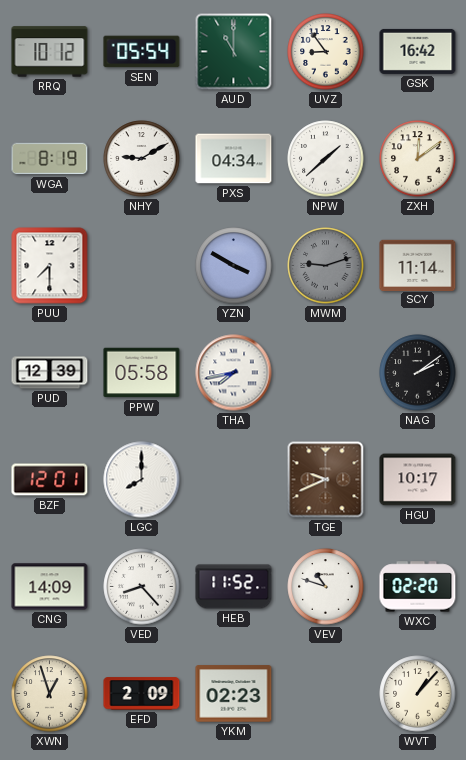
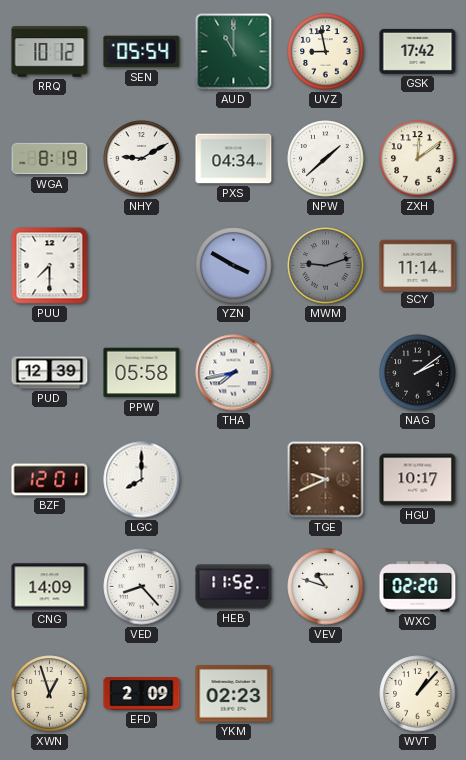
UVZ: 8:54 -> 8:58 (326, 52)
GSK: 16:42 -> 17:42 (418, 51)
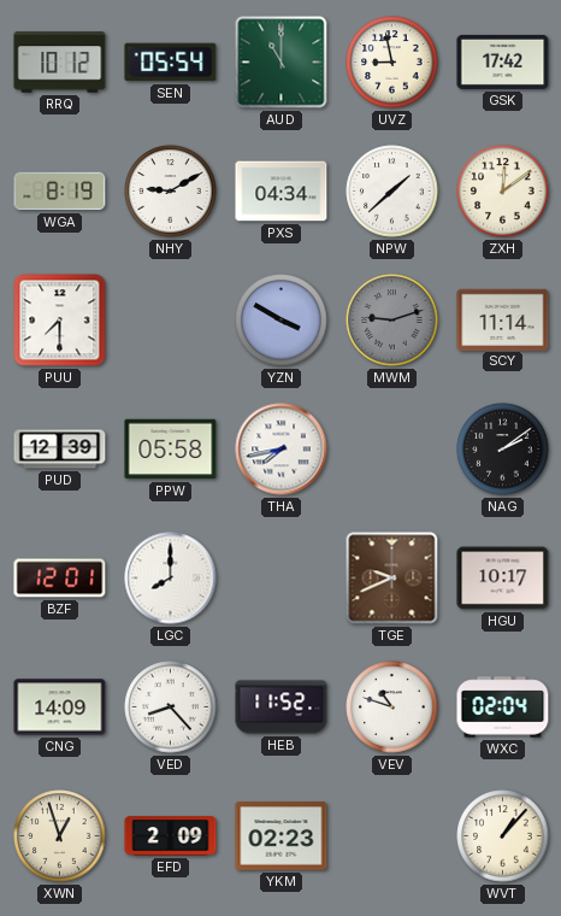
WXC: 02:20 -> 02:04 (503, 707)
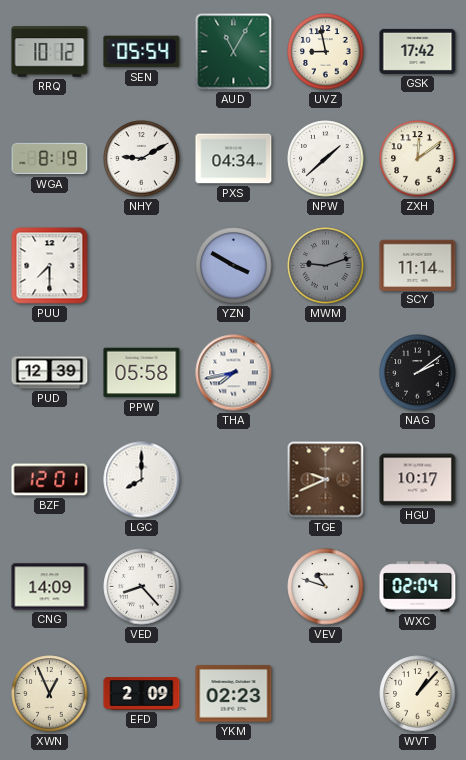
AUD: 11:00 -> 11:05 (234, 52)
HEB: 11:52 -> none (282, 707)
XWN: 12:57 -> 12:56 (50, 694)
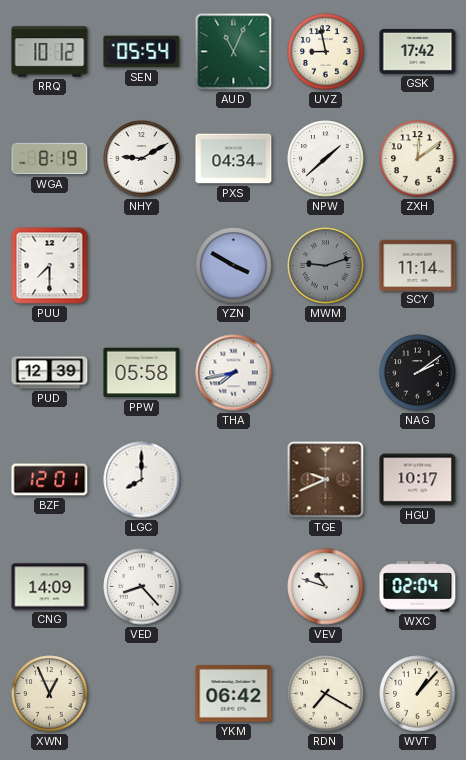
AUD: 11:05 -> 11:04 (234, 52)
EFD: 2:09 -> none (142, 694)
YKM: 02:23 -> 06:42 (234, 694)
RDN: none -> 7:20 (326, 694)
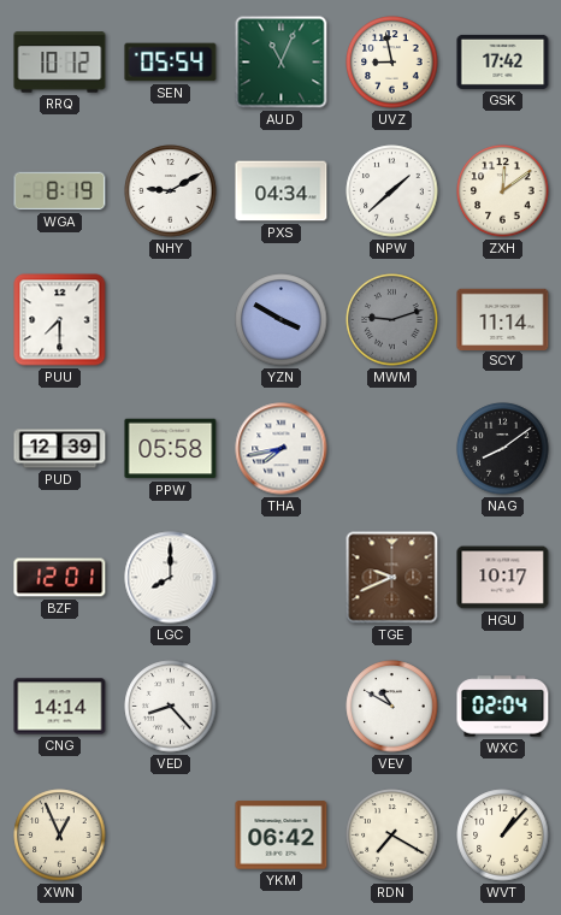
NAG: 2:09 -> 8:09 (503, 449)
CNG: 14:09 -> 14:14 (60, 707)
VEV: 10:48 -> 10:50 (392, 707)
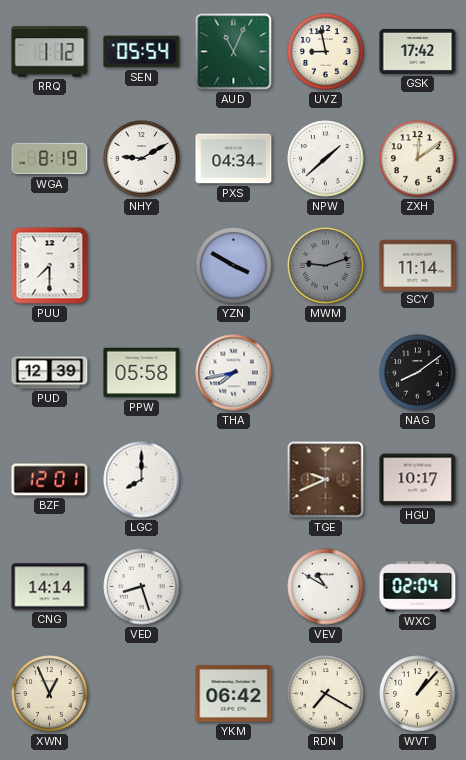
RRQ: 10:12 -> 1:12 (50, 52)
VED: 8:23 -> 8:27 (142, 587)
